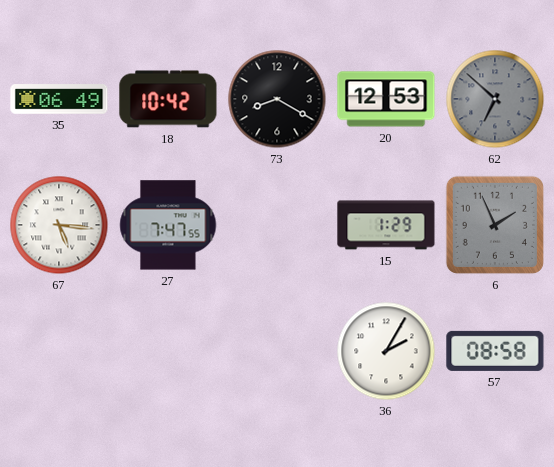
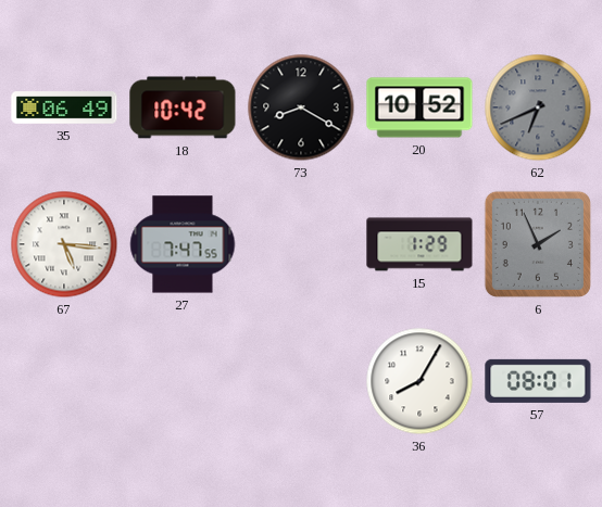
20: 12:53 -> 10:52 (419, 107)
62: 6:52 -> 6:41 (538, 107)
36: 2:05 -> 8:05 (419, 381)
57: 08:58 -> 08:01 (538, 381)
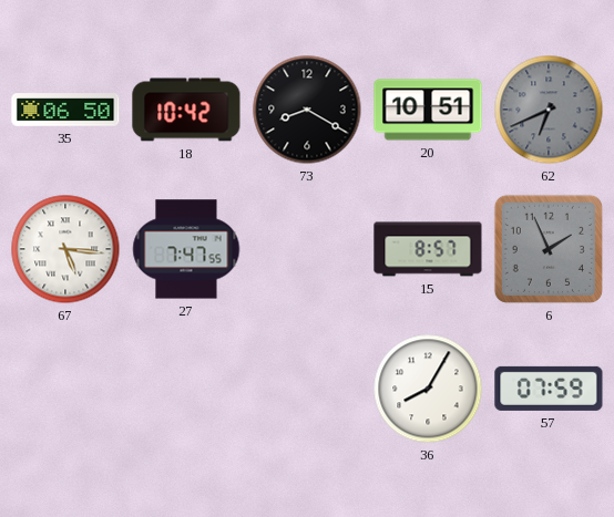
35: 06:49 -> 06:50 (65, 110)
20: 10:52 -> 10:51 (428, 110)
15: 1:29 -> 8:57 (428, 249)
57: 08:01 -> 07:59 (549, 389)
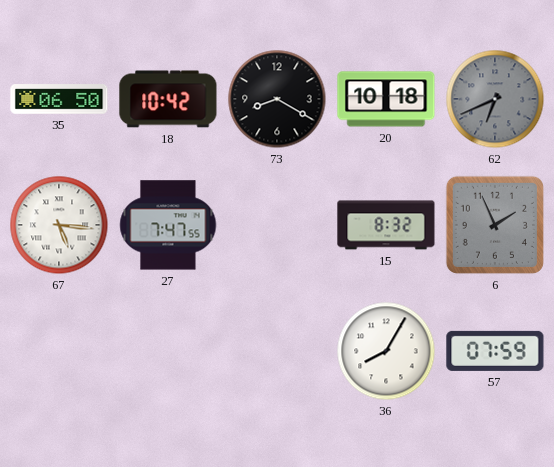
20: 10:51 -> 10:18 (386, 99)
15: 8:57 -> 8:32 (386, 225)
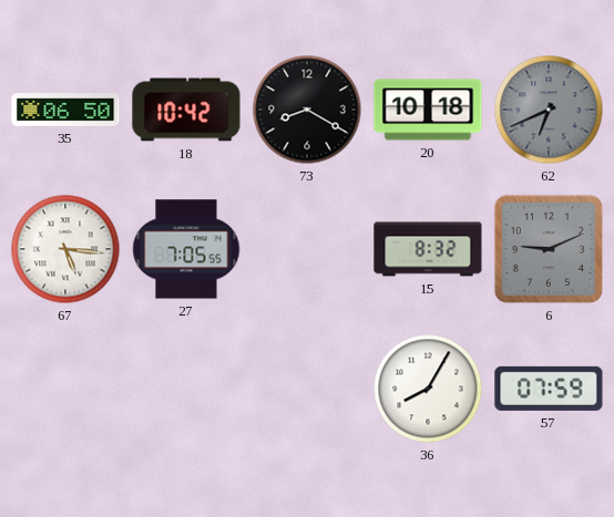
27: 7:47 -> 7:05 (186, 249)
6: 1:56 -> 9:11 (549, 249)
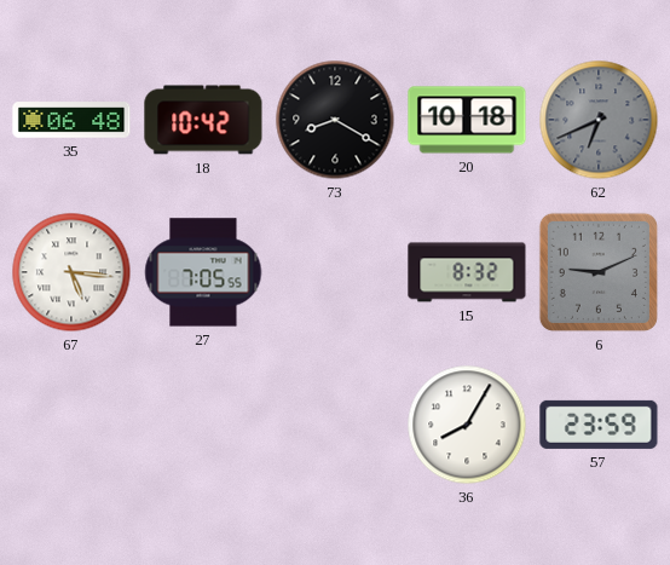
35: 06:50 -> 06:48 (71, 120)
57: 07:59 -> 23:59 (599, 425)
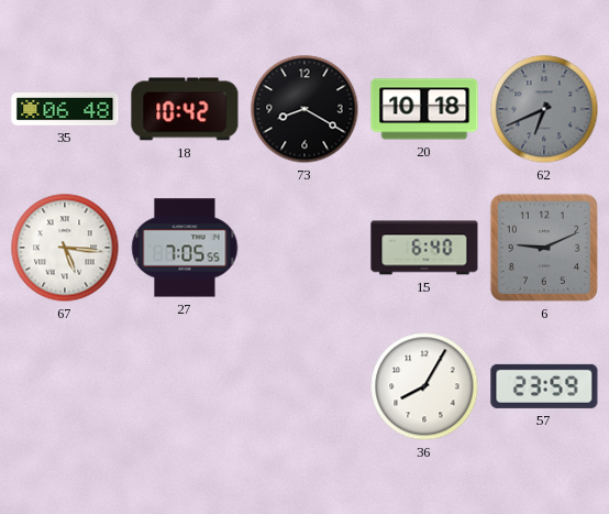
15: 8:32 -> 6:40 (424, 248)
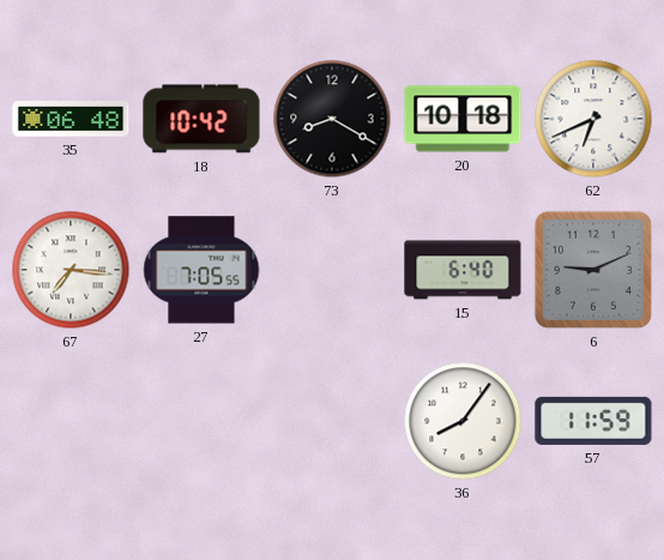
62 dial: grey -> white (593, 119)
67: 5:16 -> 7:16 (71, 270)
36: 8:05 -> 8:06 (463, 421)
57: 23:59 -> 11:59 (593, 421)
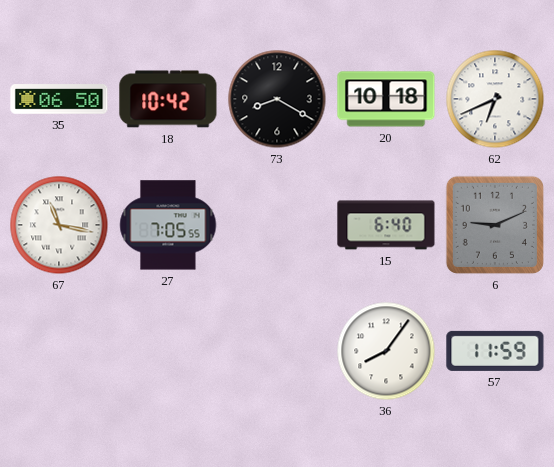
35: 06:48 -> 06:50 (59, 99)
67: 7:16 -> 11:17 (59, 225)
